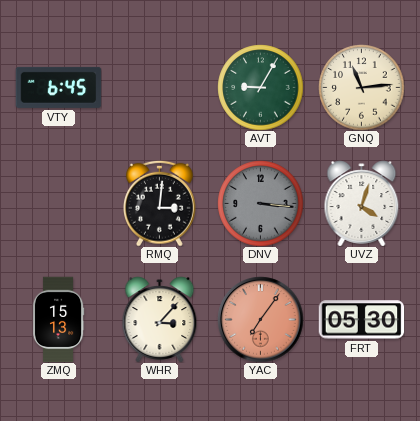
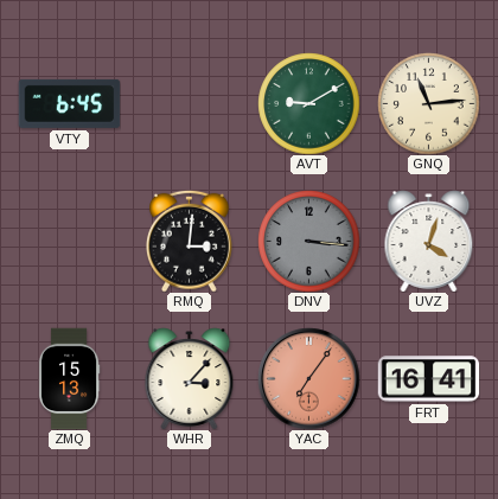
AVT: 9:05 -> 9:10 (308, 103)
FRT: 05:30 -> 16:41 (428, 379)
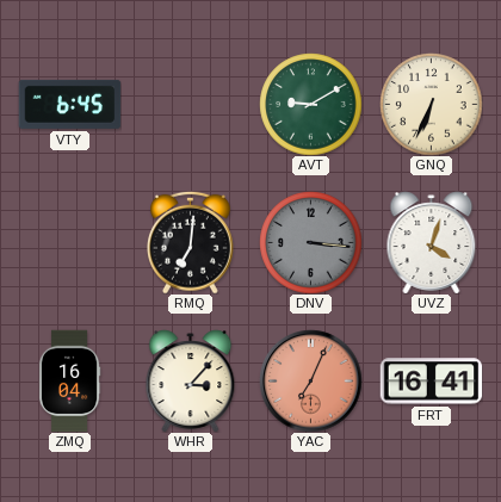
GNQ: 11:14 -> 6:34 (431, 104)
RMQ: 3:01 -> 7:01 (191, 242)
ZMQ: 15:13 -> 16:04 (69, 380)
YAC: 7:06 -> 7:04 (310, 380)
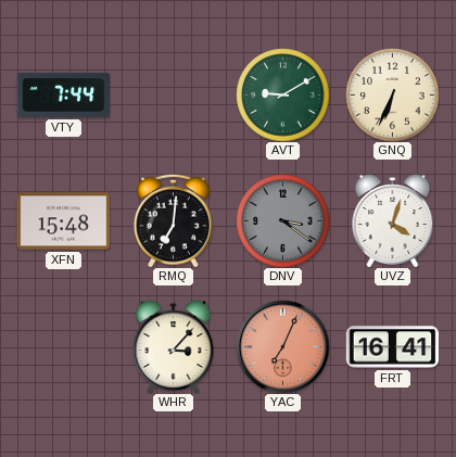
VTY: 6:45 -> 7:44 (63, 94)
XFN: none -> 15:48 (63, 221)
DNV: 3:16 -> 3:21 (282, 220)
ZMQ: 16:04 -> none (69, 380)
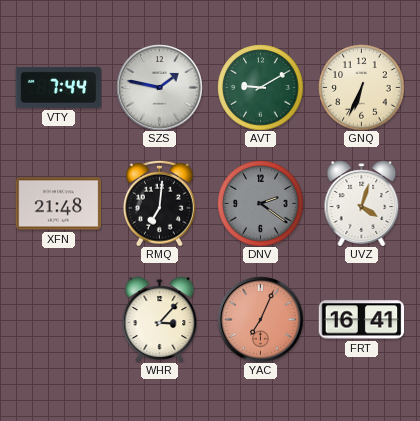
SZS: none -> 1:47 (159, 87)
XFN: 15:48 -> 21:48 (58, 204)
DNV: 3:21 -> 2:21 (260, 203)
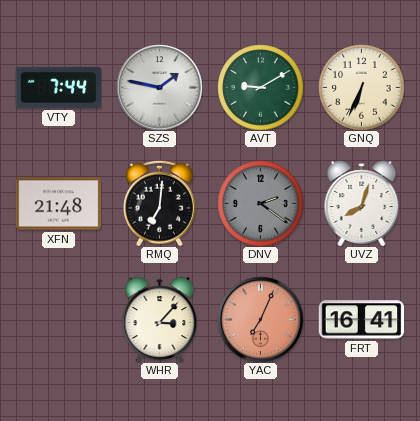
UVZ: 4:03 -> 8:03 (362, 203)
